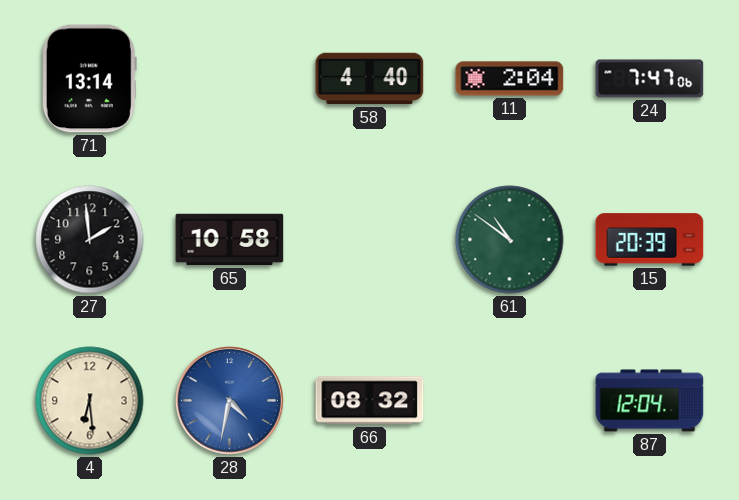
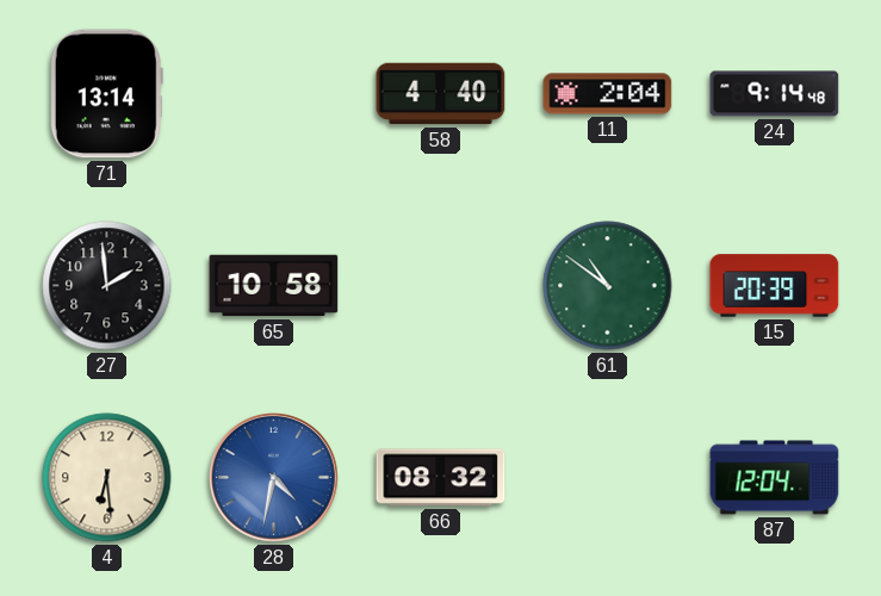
24: 7:47 -> 9:14 (775, 94)
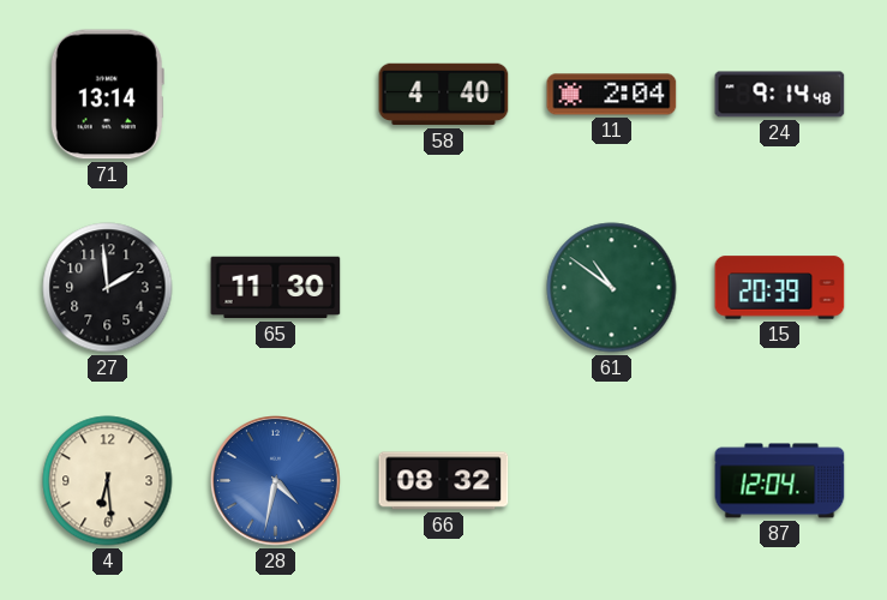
65: 10:58 -> 11:30 (276, 288)
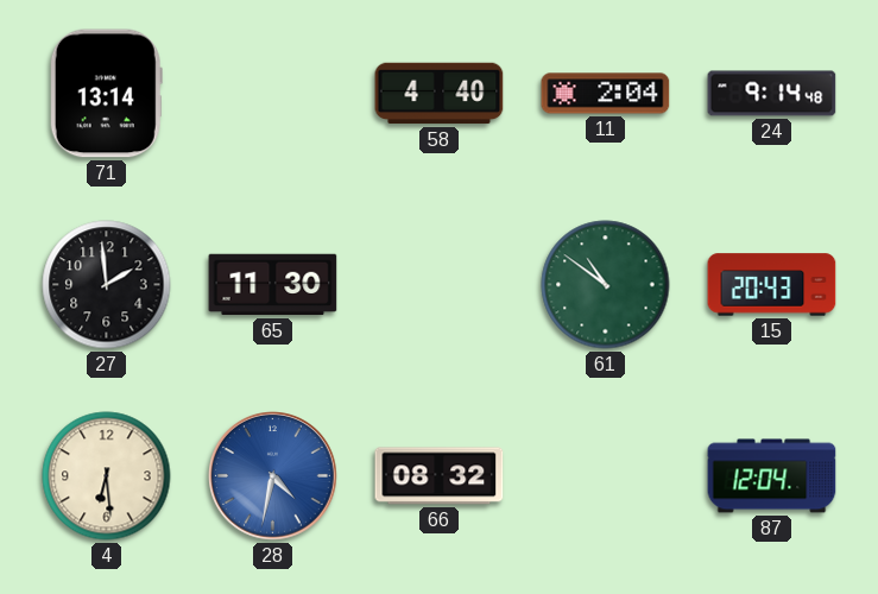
15: 20:39 -> 20:43 (772, 285)
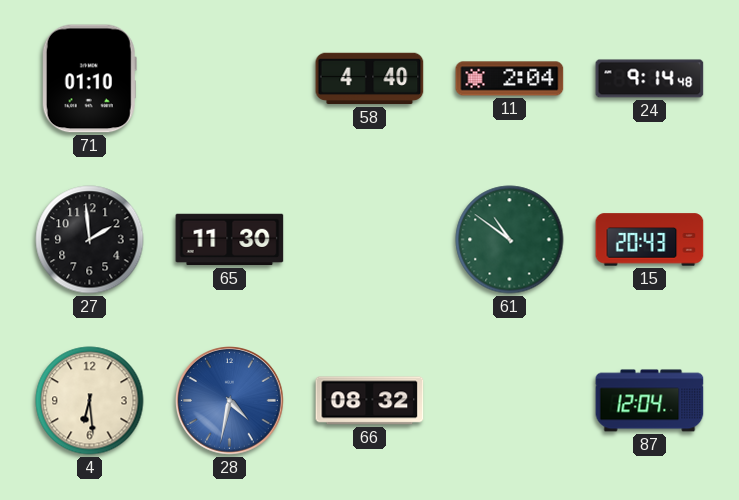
71: 13:14 -> 01:10 (89, 79)
